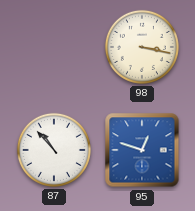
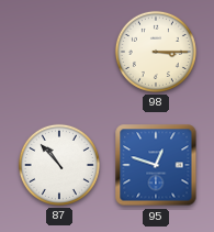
98: 3:17 -> 3:15 (156, 52)
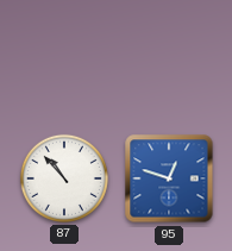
98: 3:15 -> none (156, 52)
